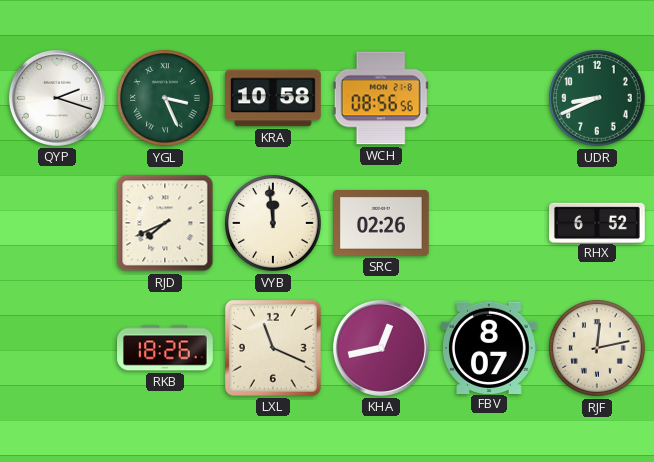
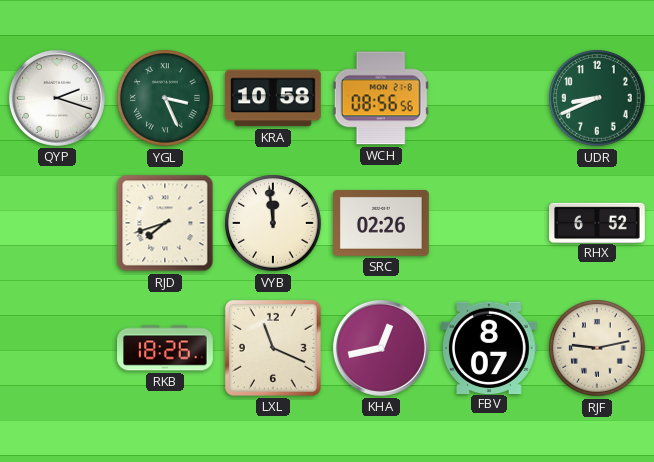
RJD: 7:41 -> 7:42 (165, 223)
RJF: 12:13 -> 9:13 (597, 348)
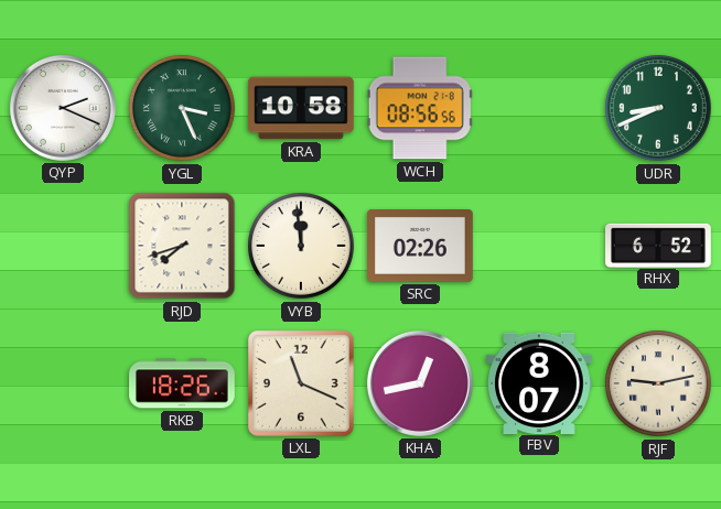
QYP: 2:18 -> 2:19 (63, 108)
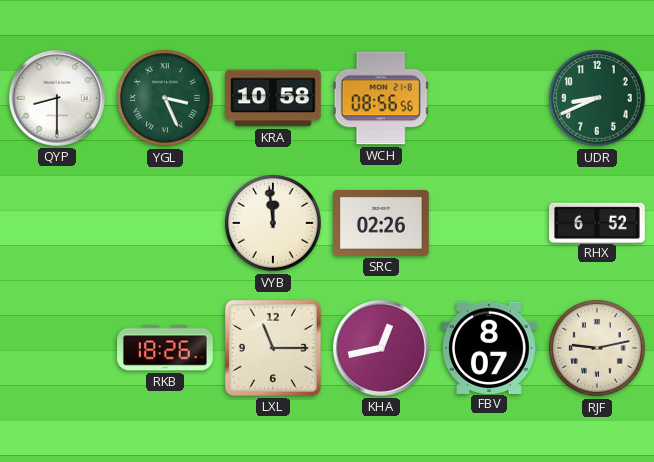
QYP: 2:19 -> 8:30 (57, 98)
RJD: 7:42 -> none (182, 246)
LXL: 11:19 -> 11:15 (273, 348)
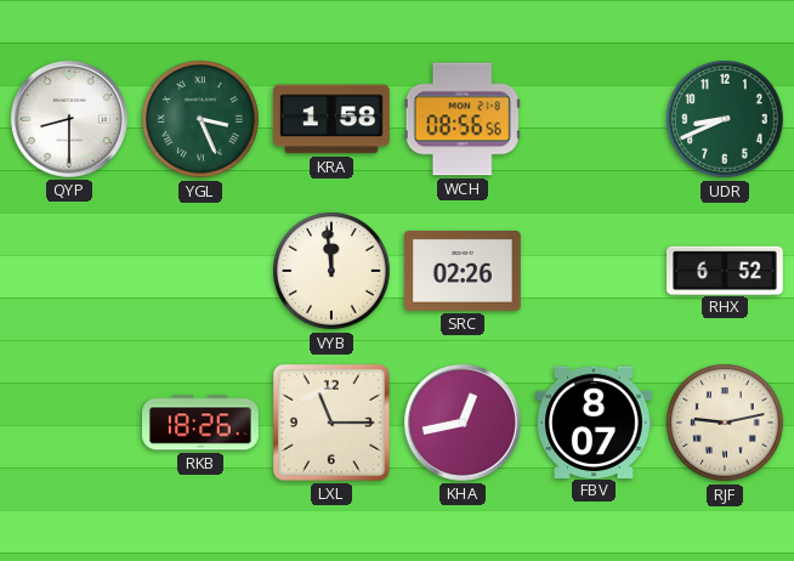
KRA: 10:58 -> 1:58 (331, 119)
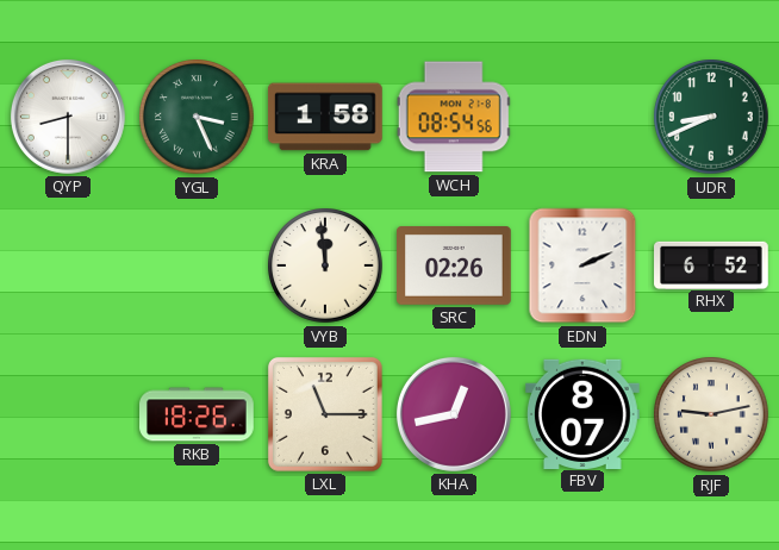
WCH: 08:56 -> 08:54 (454, 117)
EDN: none -> 2:11 (582, 265)
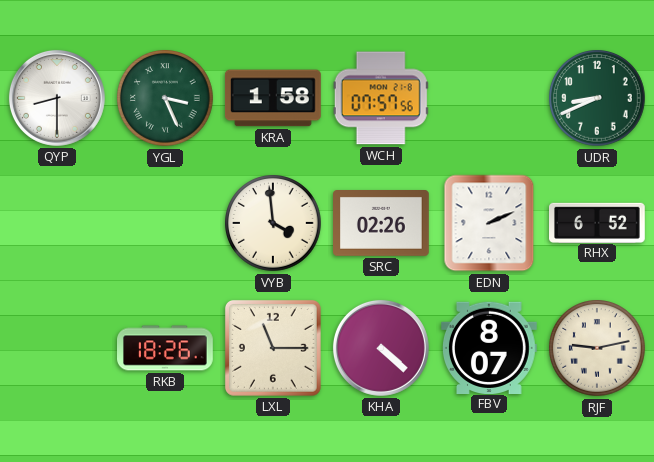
WCH: 08:54 -> 07:57 (381, 98)
VYB: 11:59 -> 3:59 (273, 223)
KHA: 12:43 -> 4:22 (381, 348)
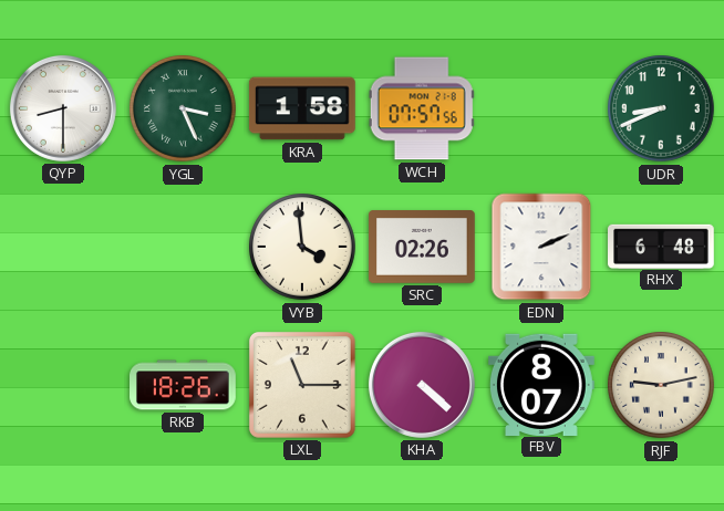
RHX: 6:52 -> 6:48 (662, 246)
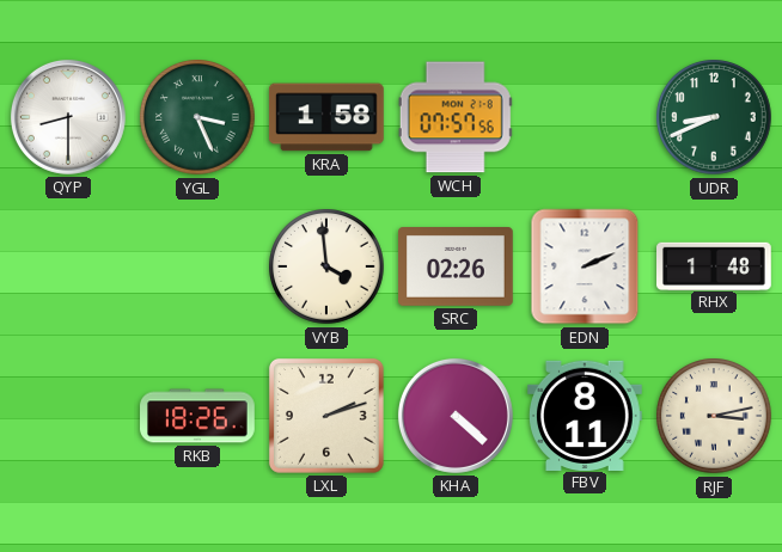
RHX: 6:48 -> 1:48 (715, 265)
LXL: 11:15 -> 2:12 (326, 416)
FBV: 8:07 -> 8:11 (586, 415)
RJF: 9:13 -> 3:13 (714, 416)
